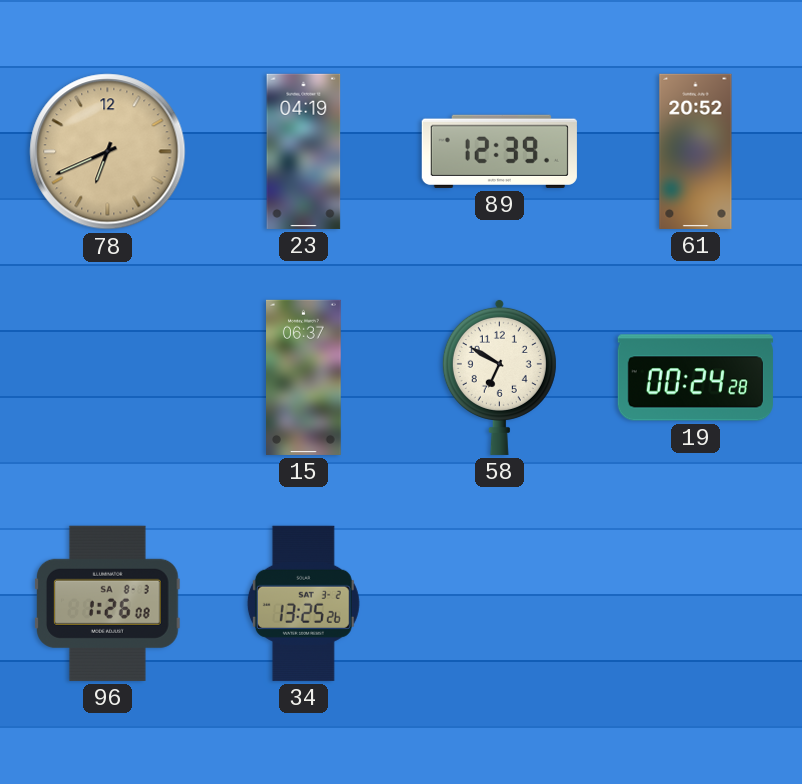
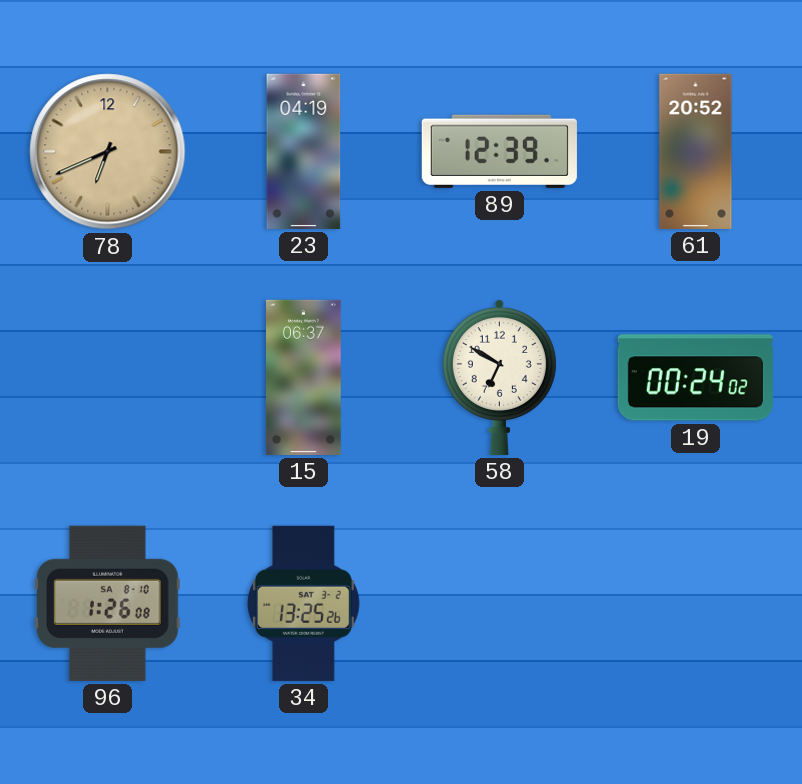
19: 00:24:28 -> 00:24:02 (695, 378)
96 date: SA 8-3 -> SA 8-10 (108, 603)
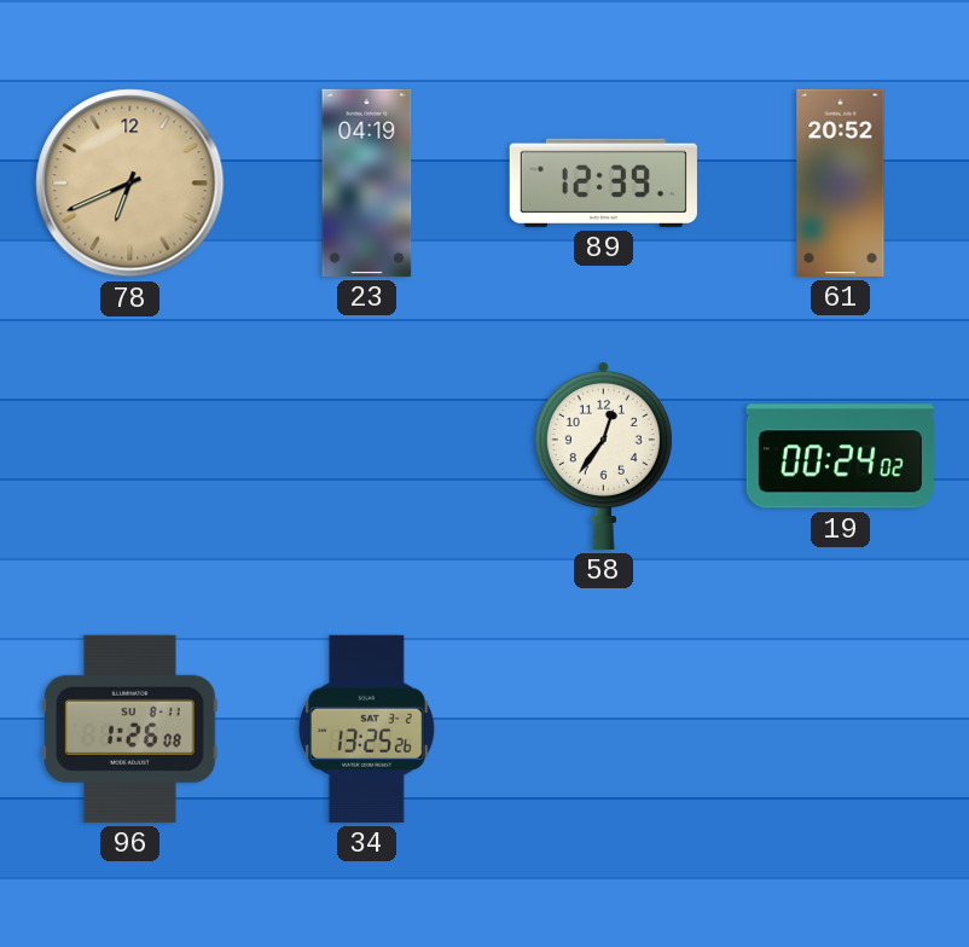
15: 06:37 -> none (304, 377)
58: 6:50 -> 12:36 (603, 455)
96 date: SA 8-10 -> SU 8-11 (130, 728)
